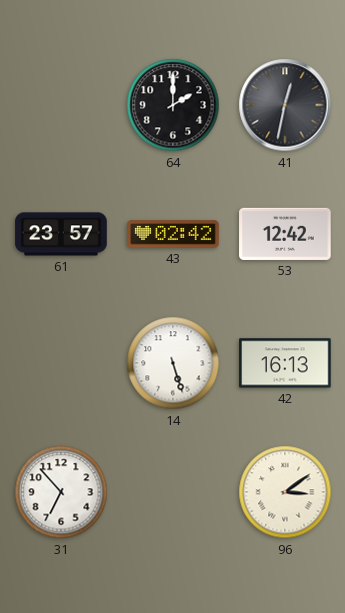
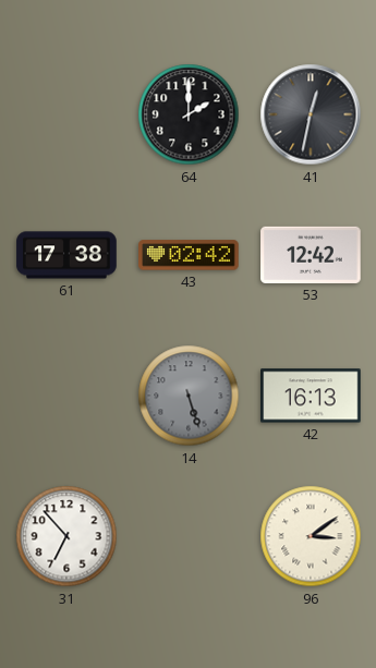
61: 23:57 -> 17:38 (66, 255)
14 dial: white -> grey (189, 396)
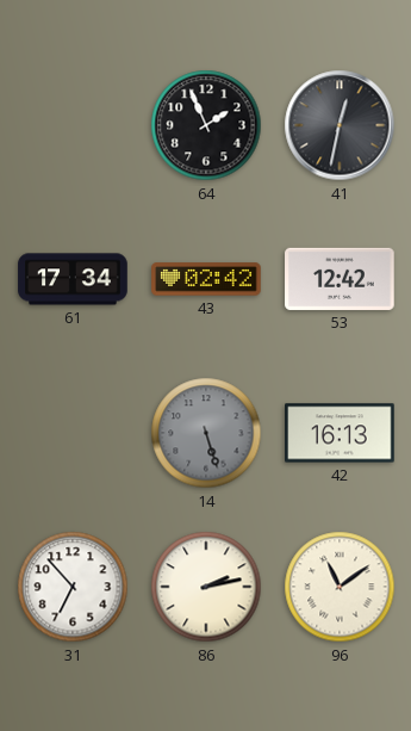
64: 2:00 -> 1:56 (206, 125)
61: 17:38 -> 17:34 (73, 279)
86: none -> 2:13 (206, 587)
96: 3:09 -> 11:09 (340, 587)
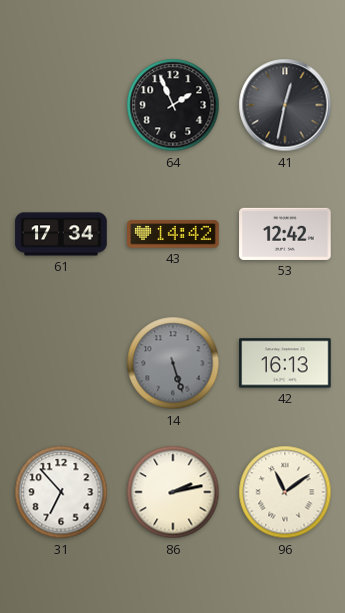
43: 02:42 -> 14:42 (173, 234)
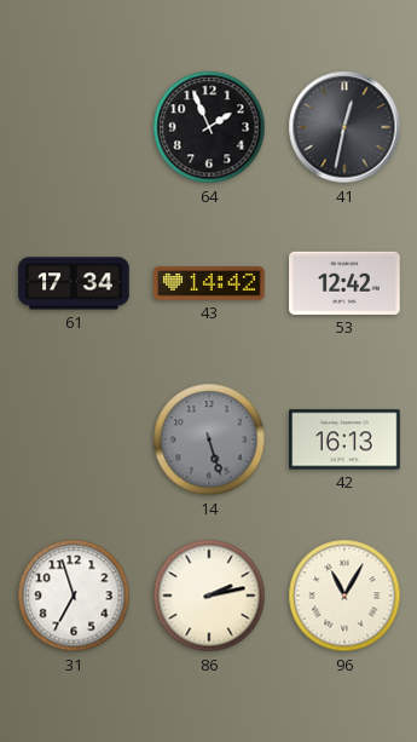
31: 6:53 -> 6:57 (74, 596)
96: 11:09 -> 11:05 (344, 596)
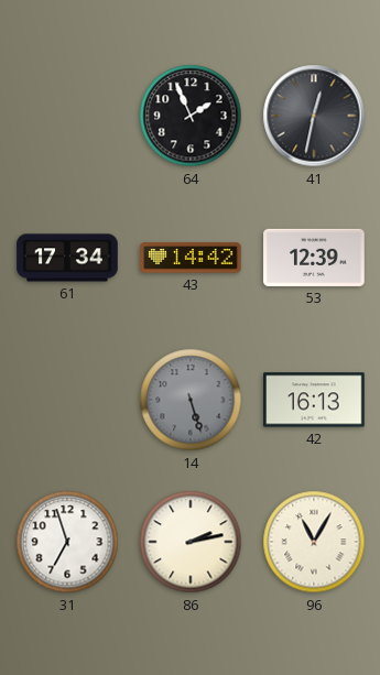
53: 12:42 -> 12:39 (314, 258)
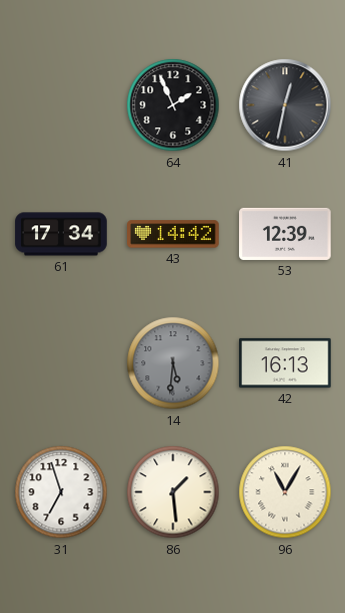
14: 5:27 -> 5:31 (173, 363)
86: 2:13 -> 1:29 (173, 492)
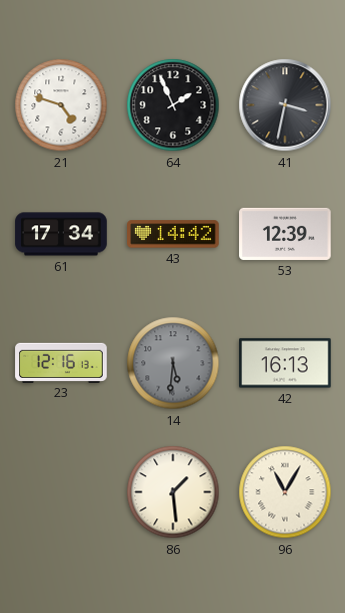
21: none -> 4:48 (61, 105)
41: 12:32 -> 3:32 (285, 105)
23: none -> 12:16 (61, 362)
31: 6:57 -> none (61, 492)
